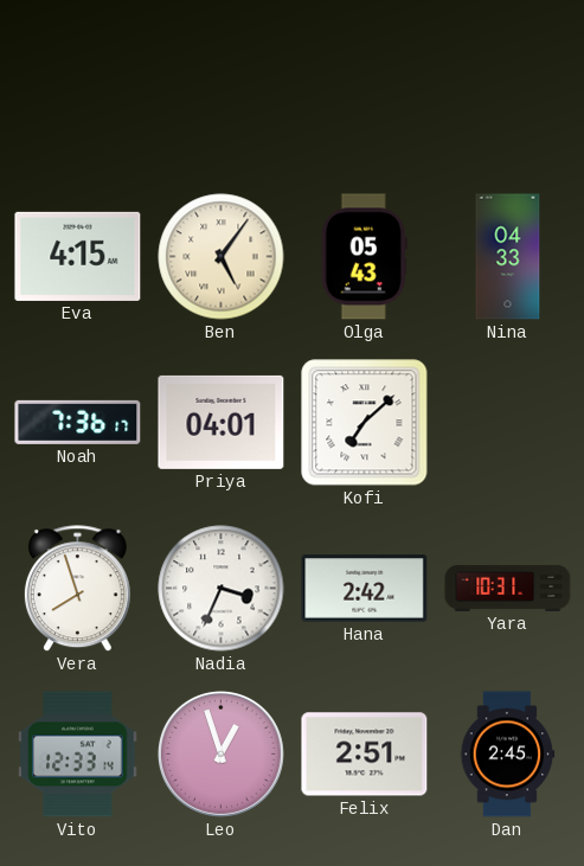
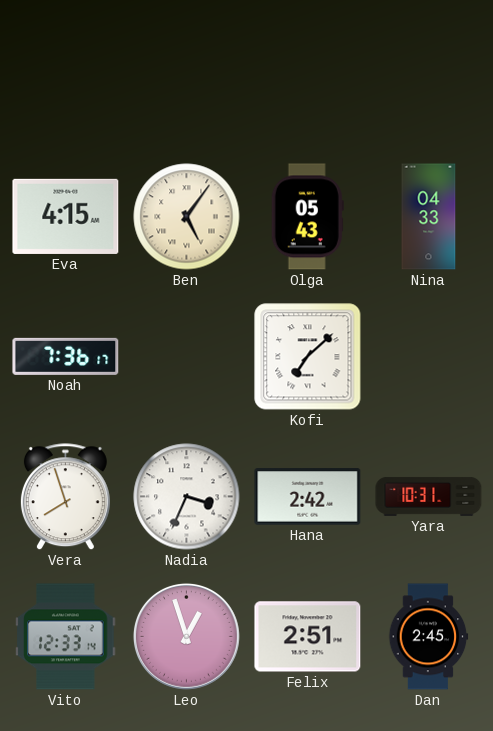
Priya: 04:01 -> none (222, 422)
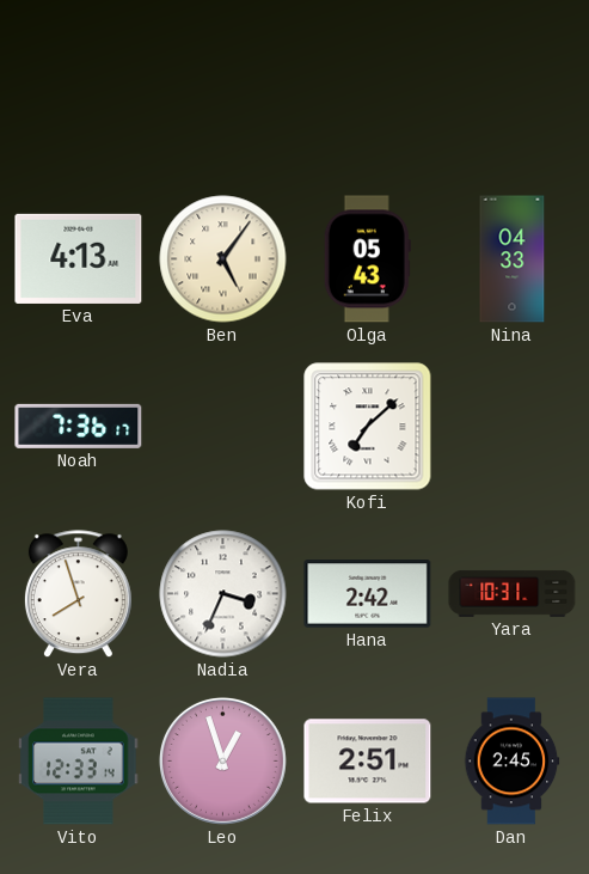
Eva: 4:15 -> 4:13 (79, 258)
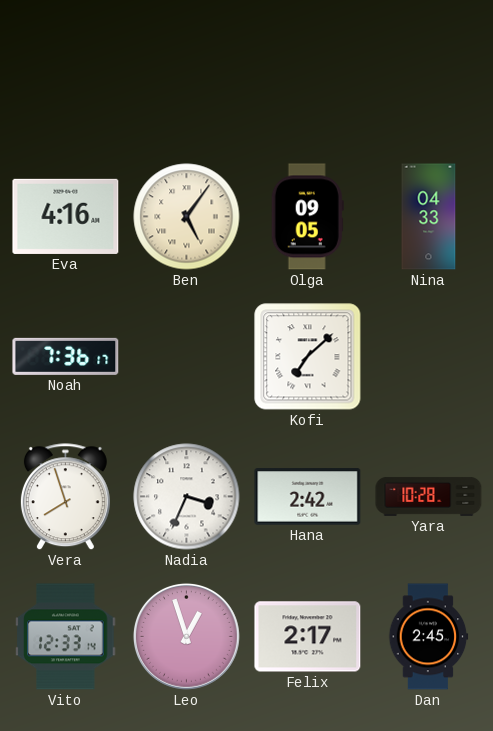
Eva: 4:13 -> 4:16 (66, 216)
Olga: 05:43 -> 09:05 (307, 217)
Yara: 10:31 -> 10:28 (429, 496)
Felix: 2:51 -> 2:17 (308, 637)
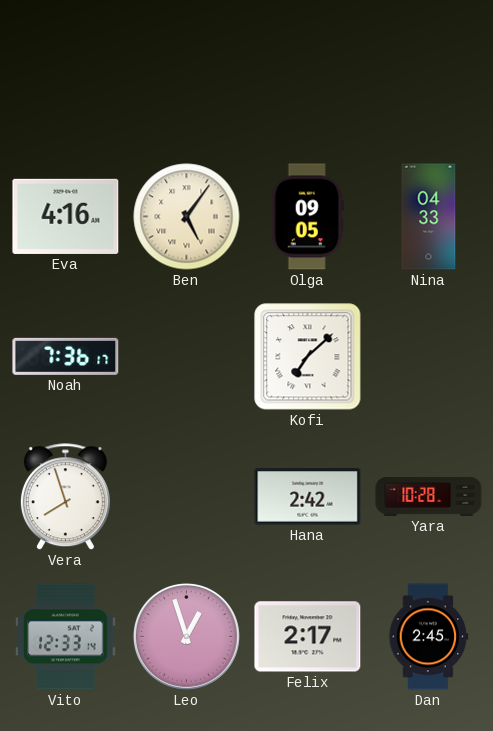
Nadia: 3:34 -> none (187, 497)
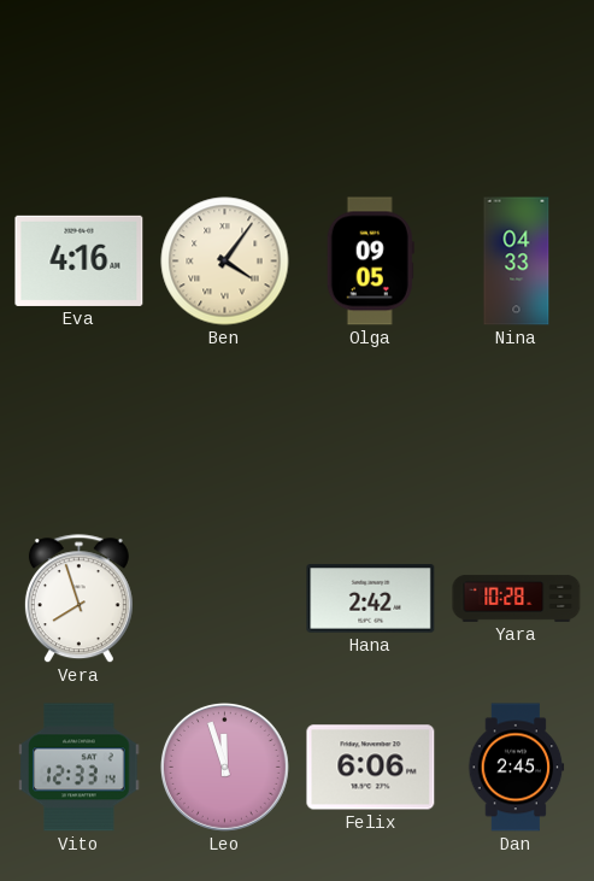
Ben: 5:06 -> 4:06 (225, 262)
Noah: 7:36 -> none (66, 356)
Kofi: 7:08 -> none (308, 357)
Leo: 12:57 -> 11:57 (224, 767)
Felix: 2:17 -> 6:06 (371, 768)
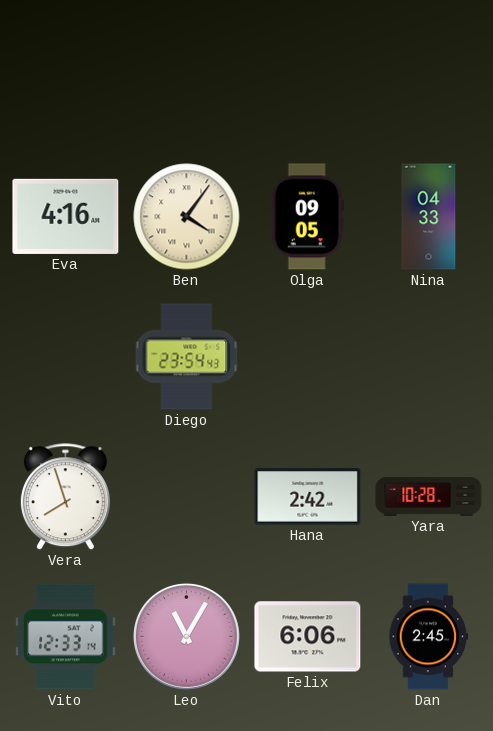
Diego: none -> 23:54 (187, 357)
Leo: 11:57 -> 11:05 (186, 636)
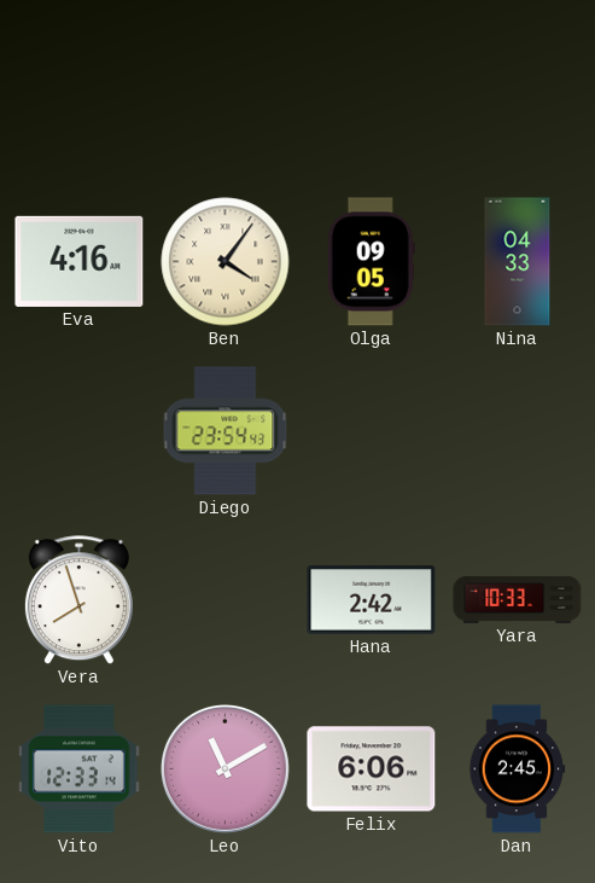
Yara: 10:28 -> 10:33 (518, 599)
Leo: 11:05 -> 11:10 (224, 768)
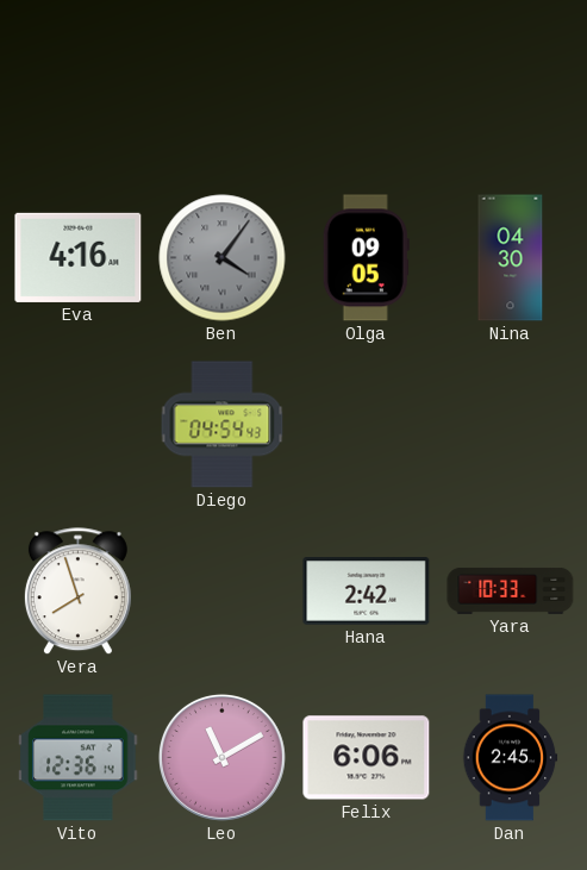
Ben dial: cream -> grey (223, 258)
Nina: 04:33 -> 04:30 (511, 258)
Diego: 23:54 -> 04:54 (223, 425)
Vito: 12:33 -> 12:36 (79, 758)
